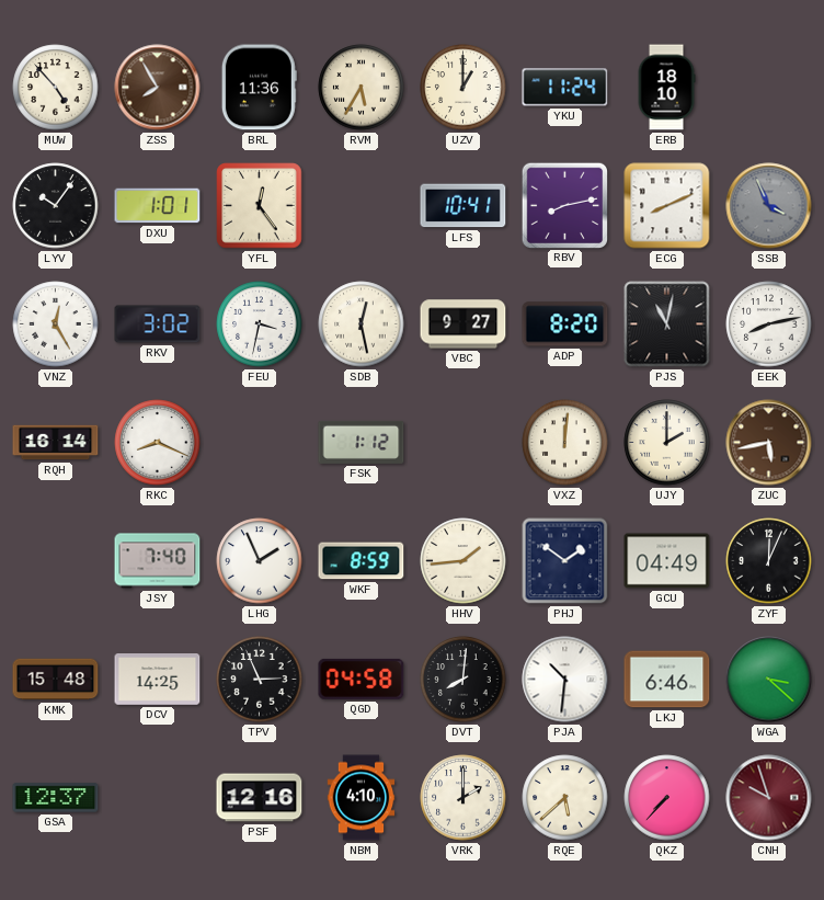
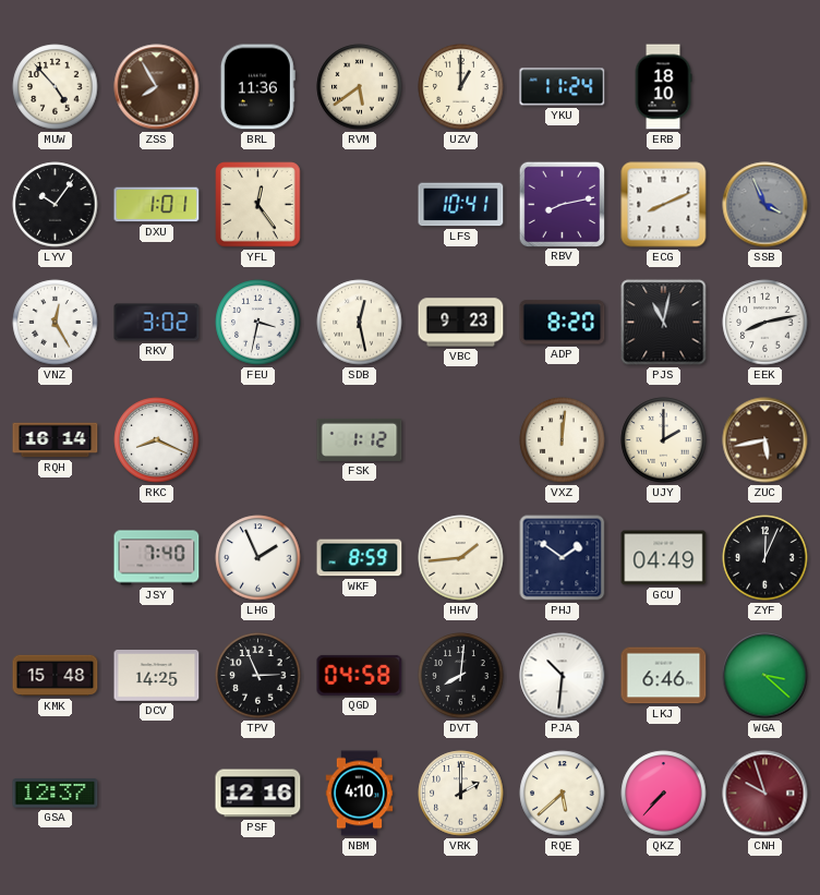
RVM: 5:35 -> 5:39 (360, 87)
VBC: 9:27 -> 9:23 (461, 323)
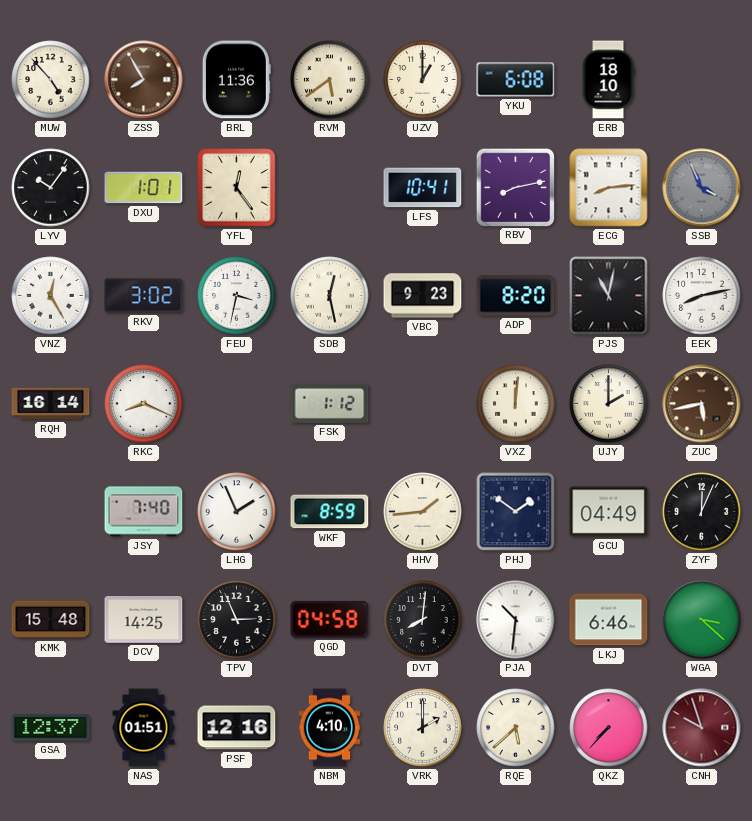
YKU: 11:24 -> 6:08 (516, 80)
ECG: 8:11 -> 8:14 (609, 188)
NAS: none -> 01:51 (144, 728)
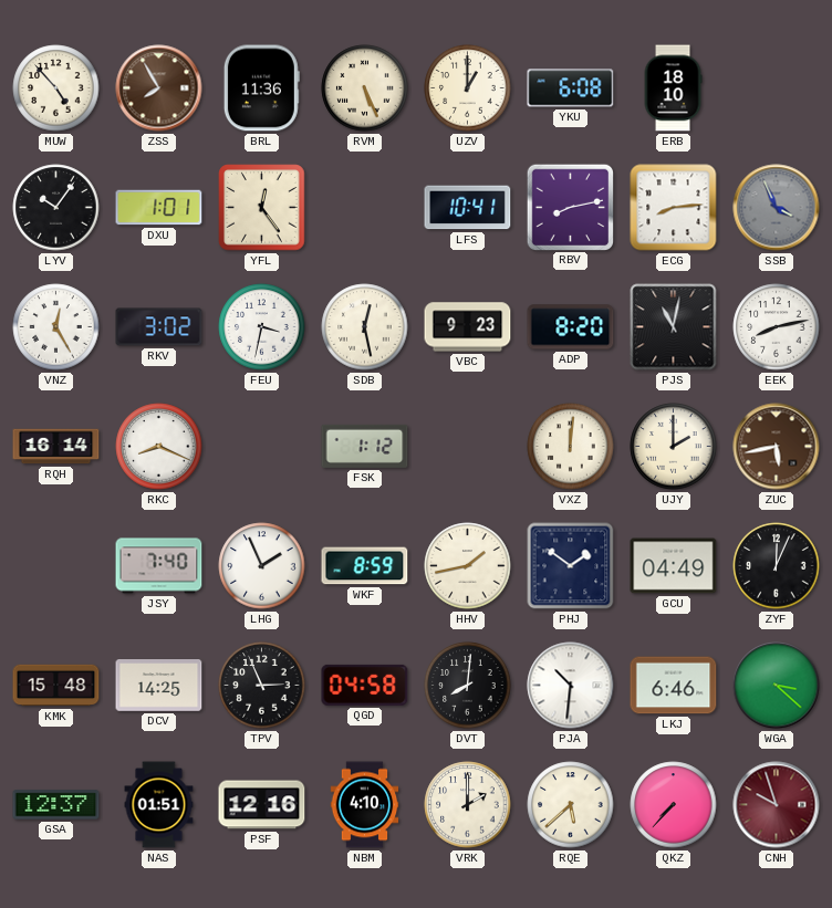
RVM: 5:39 -> 5:26 (365, 88)
HHV: 1:44 -> 1:43 (468, 566)
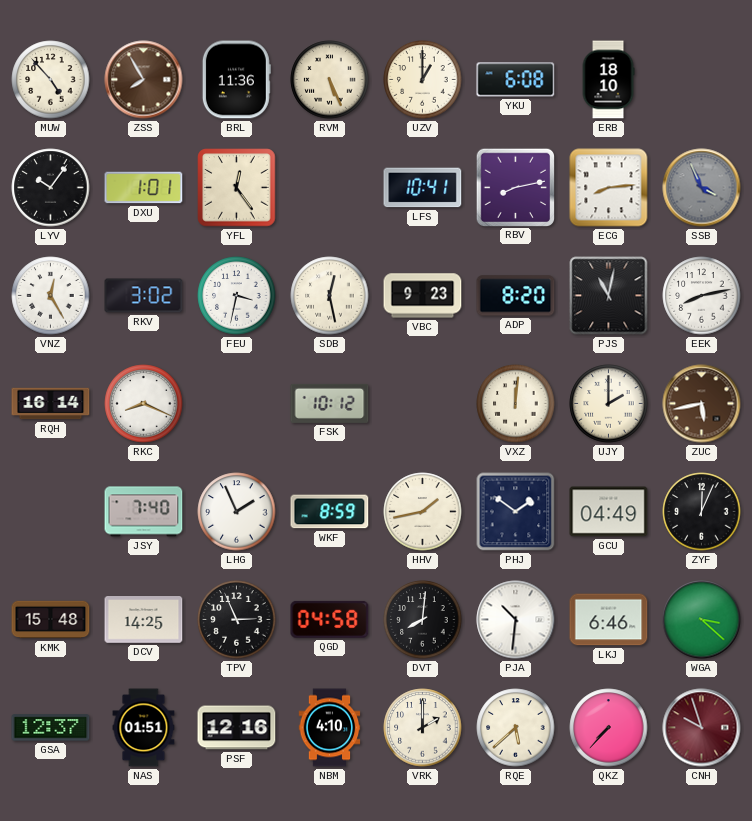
FSK: 1:12 -> 10:12 (330, 403)
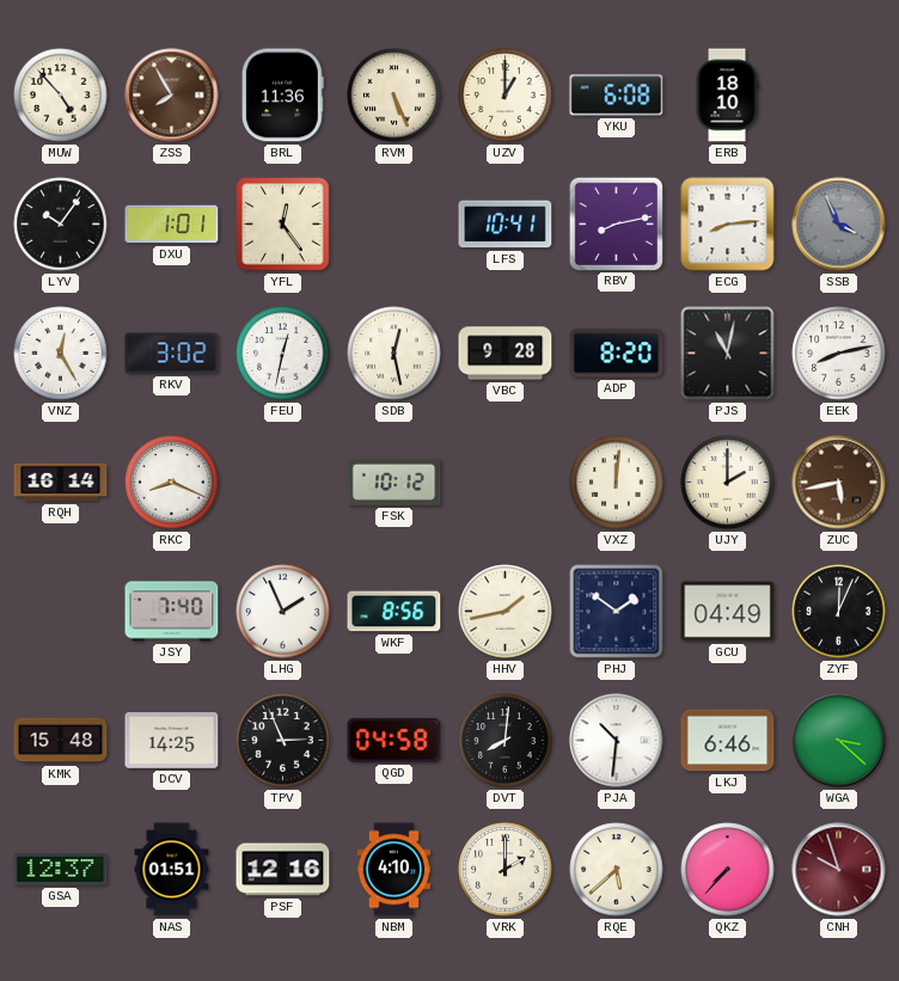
FEU: 3:32 -> 12:32 (283, 354)
VBC: 9:23 -> 9:28 (506, 354)
WKF: 8:59 -> 8:56 (395, 612)
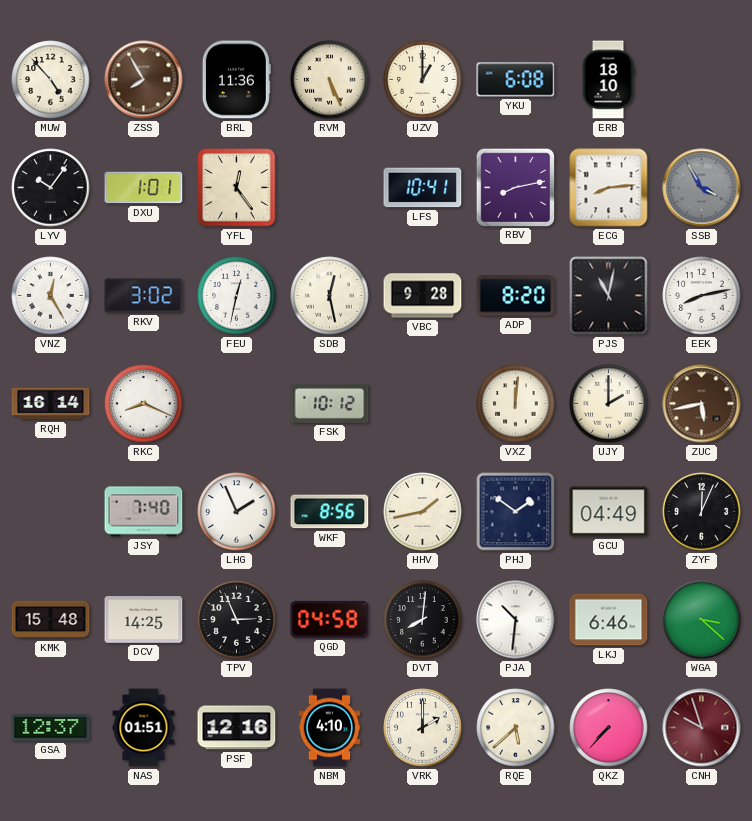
SSB: 3:56 -> 3:55 (702, 188)
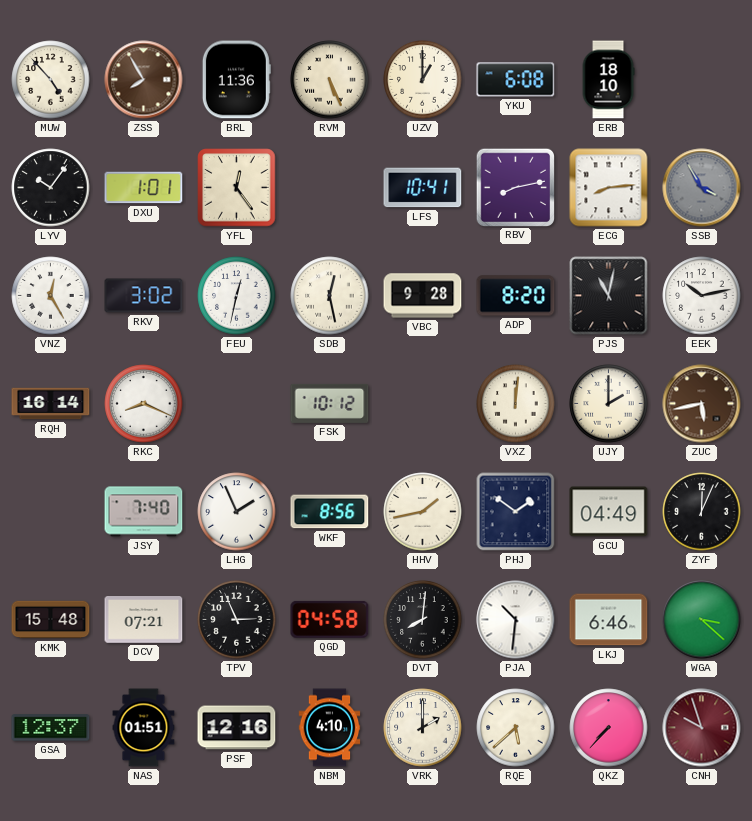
EEK: 8:13 -> 10:13 (702, 296)
DCV: 14:25 -> 07:21 (144, 620)
